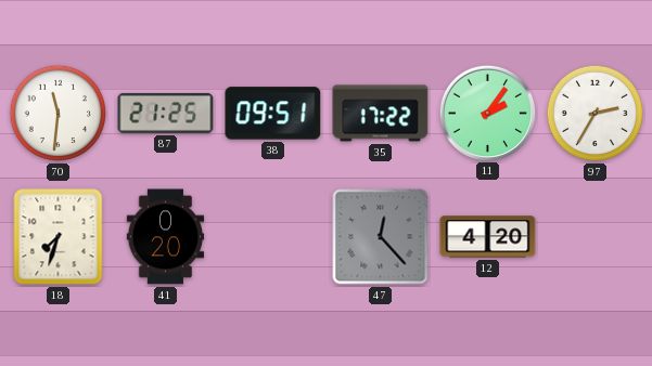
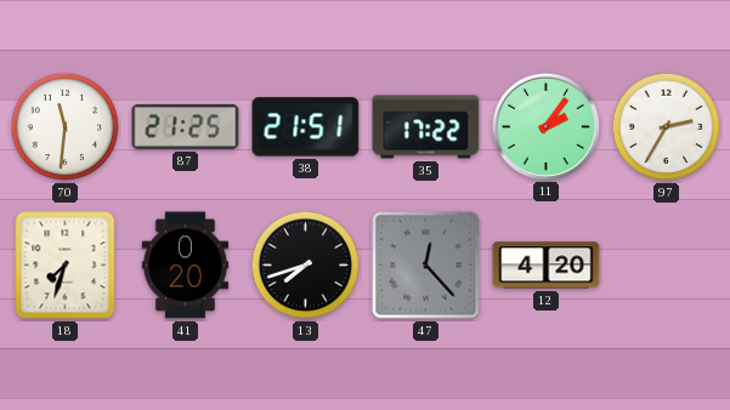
38: 09:51 -> 21:51 (306, 127)
13: none -> 7:42 (306, 266)
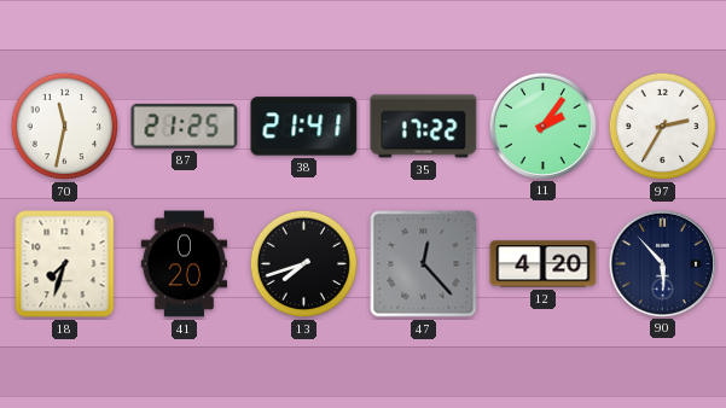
70: 11:31 -> 11:32 (65, 127)
38: 21:51 -> 21:41 (304, 127)
90: none -> 5:53 (662, 263)
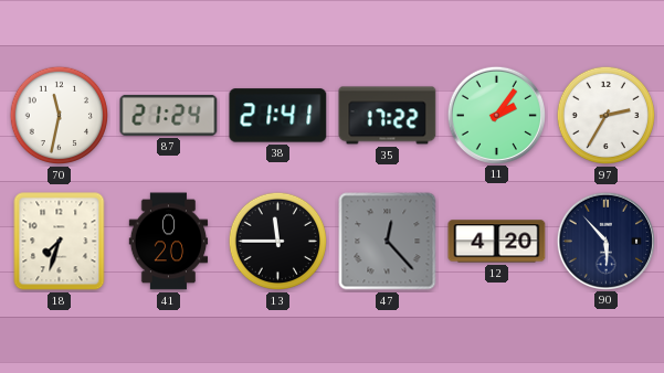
87: 21:25 -> 21:24 (169, 115)
13: 7:42 -> 11:45 (278, 242)
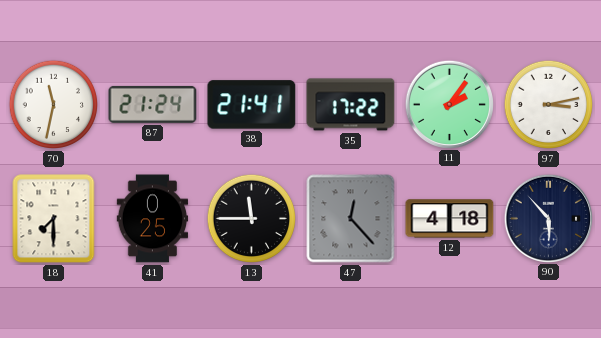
97: 2:35 -> 3:13 (549, 105)
18: 7:33 -> 7:30 (54, 219)
41: 0:20 -> 0:25 (153, 219)
12: 4:20 -> 4:18 (450, 219)
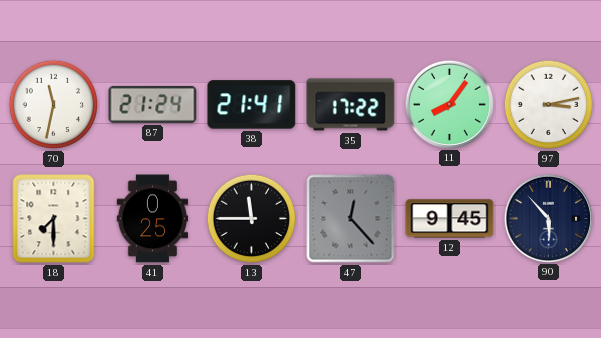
11: 2:06 -> 8:06 (449, 104)
12: 4:18 -> 9:45 (450, 219)
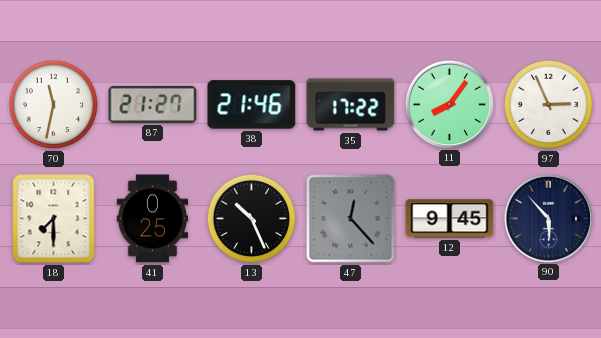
87: 21:24 -> 21:27 (153, 104)
38: 21:41 -> 21:46 (252, 105)
97: 3:13 -> 2:56 (549, 105)
13: 11:45 -> 10:26 (252, 219)
